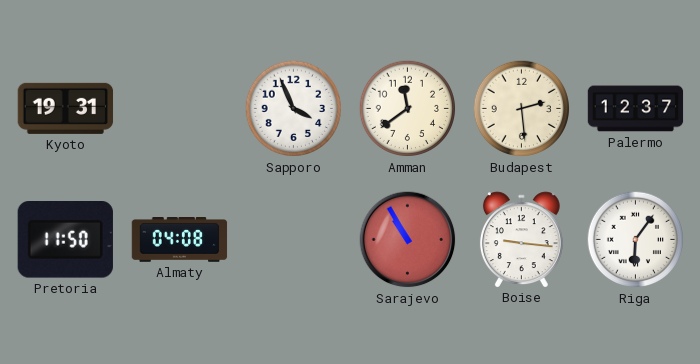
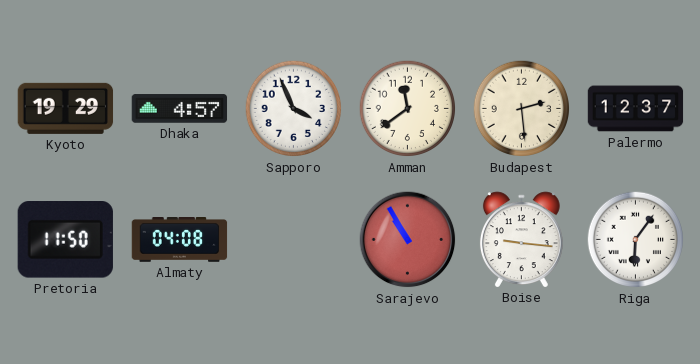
Kyoto: 19:31 -> 19:29 (66, 108)
Dhaka: none -> 4:57 (180, 109)
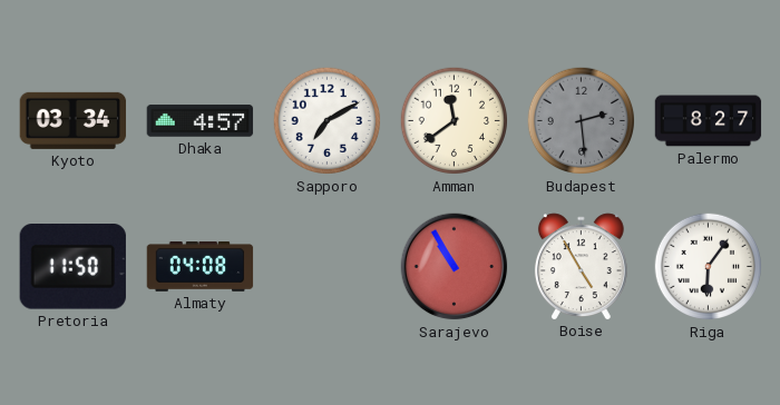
Kyoto: 19:29 -> 03:34 (74, 120)
Sapporo: 3:56 -> 7:10 (328, 121)
Budapest dial: cream -> grey (582, 121)
Palermo: 12:37 -> 8:27 (709, 121)
Boise: 9:16 -> 4:55 (581, 266)
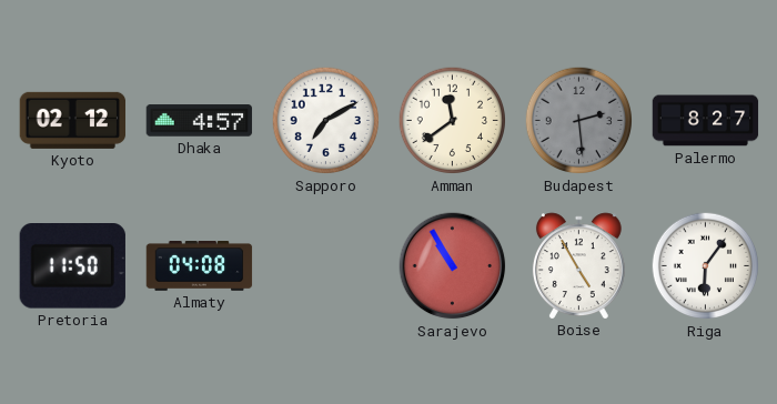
Kyoto: 03:34 -> 02:12 (73, 120)
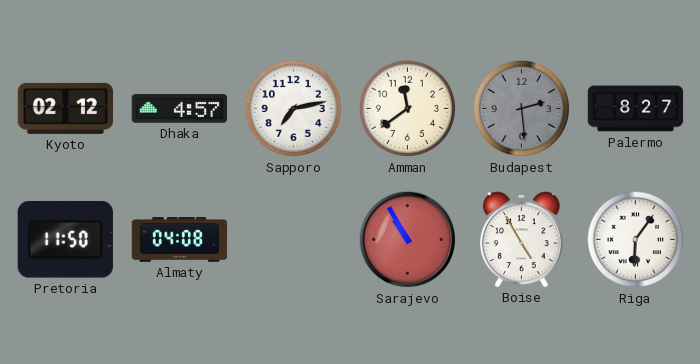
Sapporo: 7:10 -> 7:13 (294, 109)
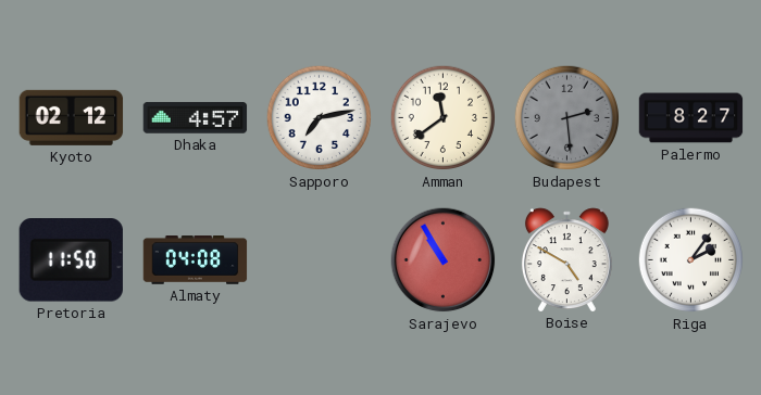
Boise: 4:55 -> 4:50 (566, 259)
Riga: 6:06 -> 2:06 (691, 260)
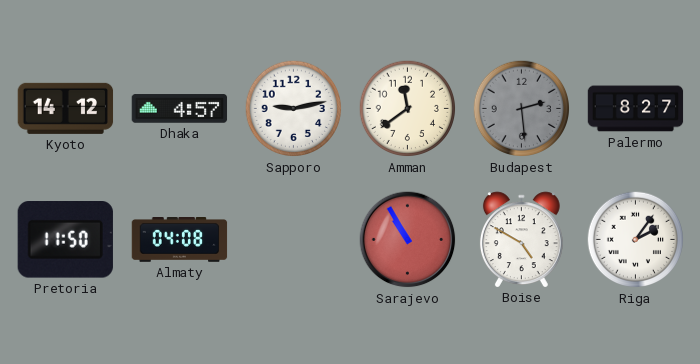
Kyoto: 02:12 -> 14:12 (66, 108)
Sapporo: 7:13 -> 9:13 (294, 109)
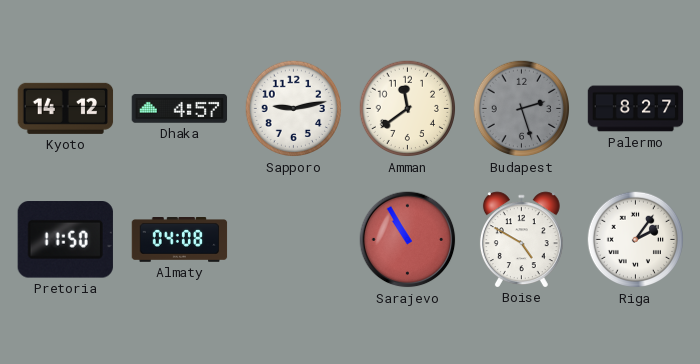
Budapest: 2:29 -> 2:27 (522, 109)
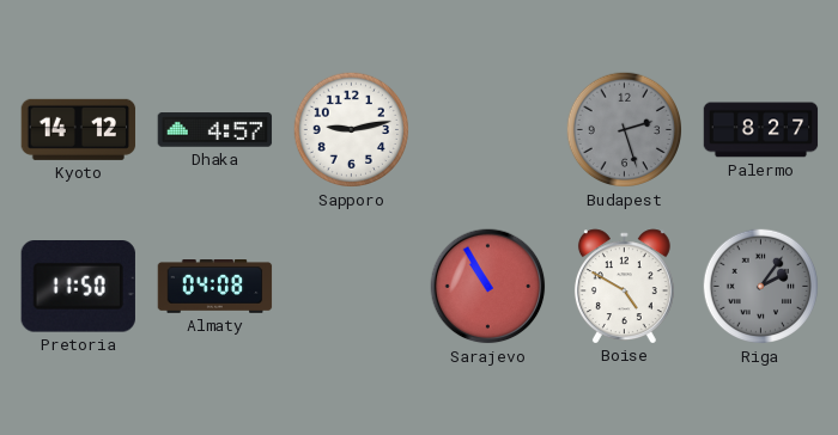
Amman: 11:39 -> none (408, 109)
Riga dial: white -> grey (761, 287)
